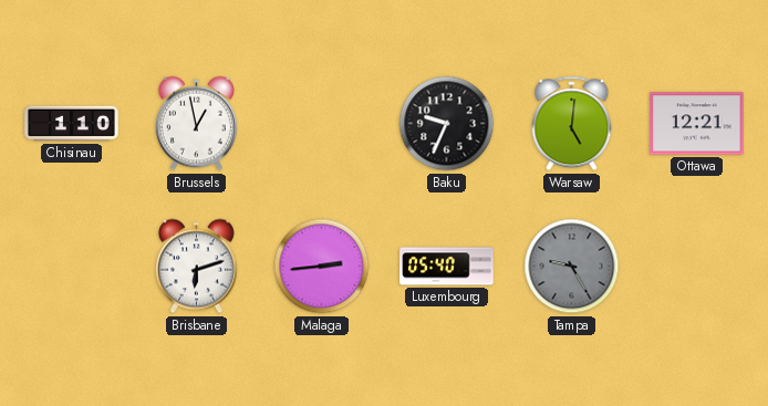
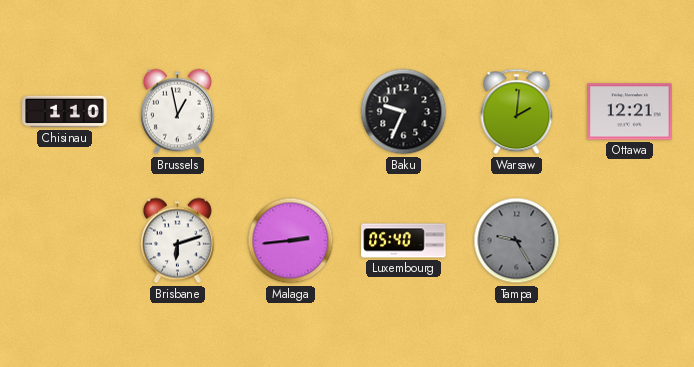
Warsaw: 5:01 -> 2:01 (517, 112)
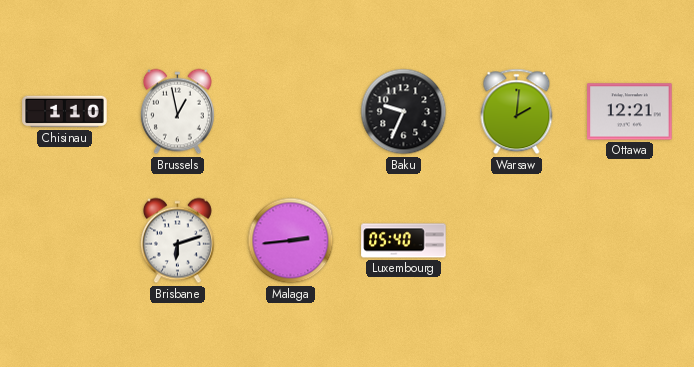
Tampa: 9:25 -> none (517, 241)
